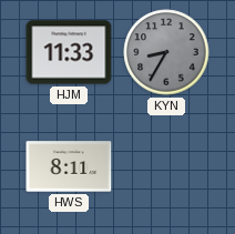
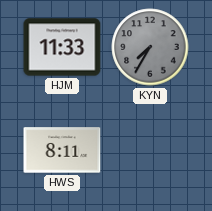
KYN: 8:35 -> 7:35 (150, 47)
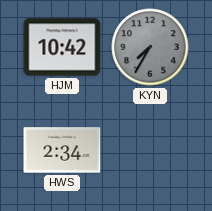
HJM: 11:33 -> 10:42 (62, 47)
HWS: 8:11 -> 2:34 (62, 150)
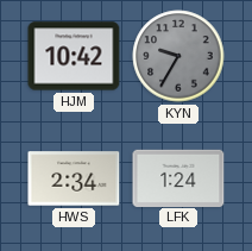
KYN: 7:35 -> 9:35 (178, 56)
LFK: none -> 1:24 (178, 177)
